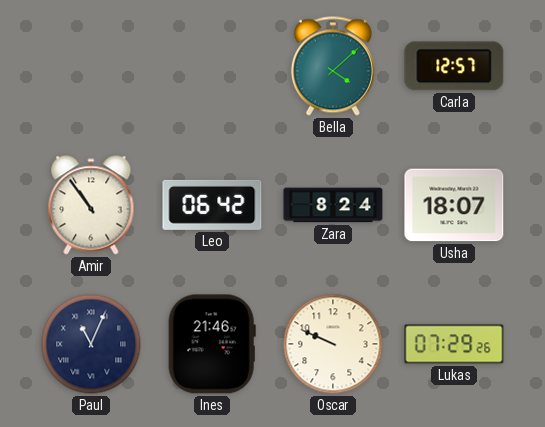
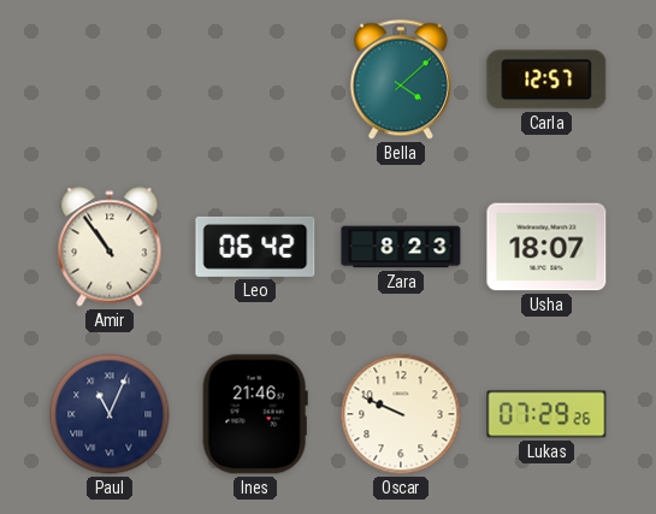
Zara: 8:24 -> 8:23 (401, 247)
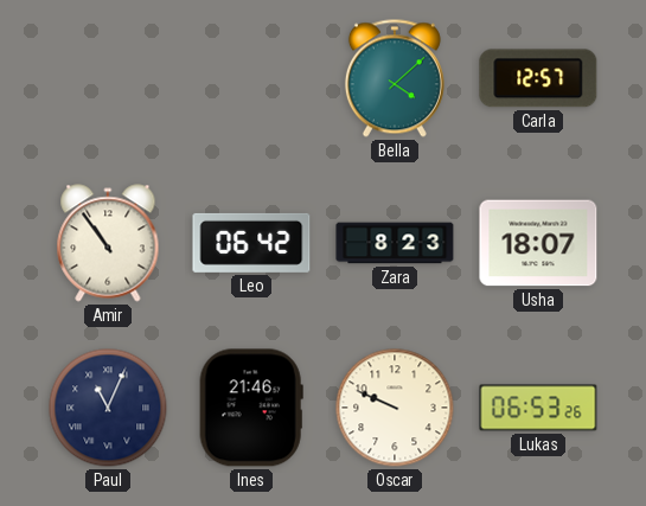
Lukas: 07:29 -> 06:53 (538, 408)
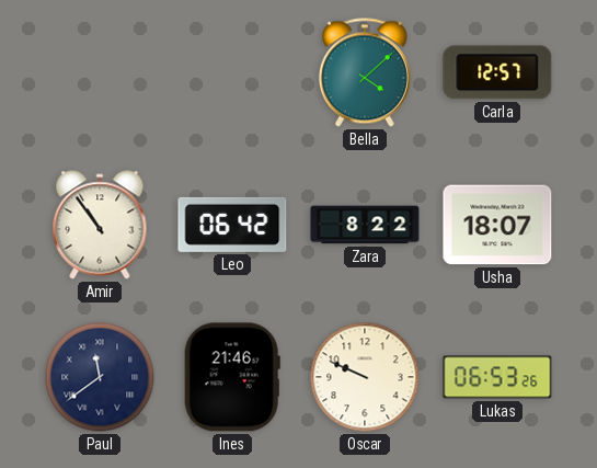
Zara: 8:23 -> 8:22 (365, 225)
Paul: 11:04 -> 11:39 (100, 377)
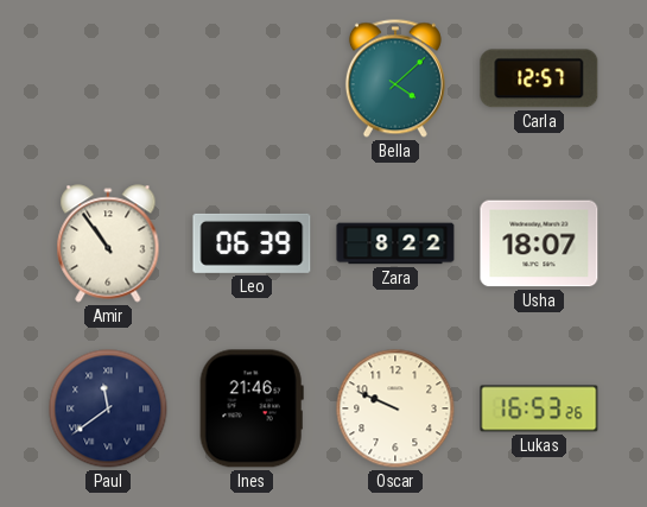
Leo: 06:42 -> 06:39 (252, 243)
Lukas: 06:53 -> 16:53 (539, 408)
